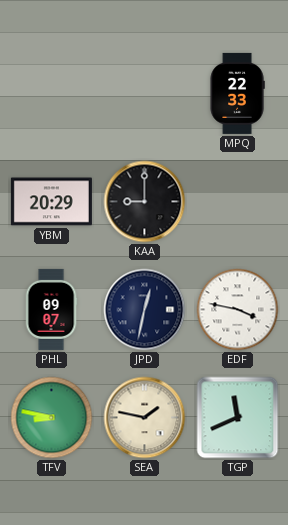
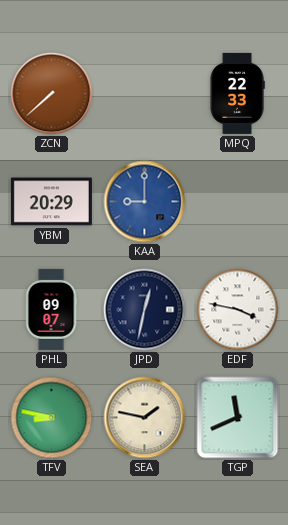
ZCN: none -> 7:38 (52, 94)
KAA dial: black -> blue (145, 202)
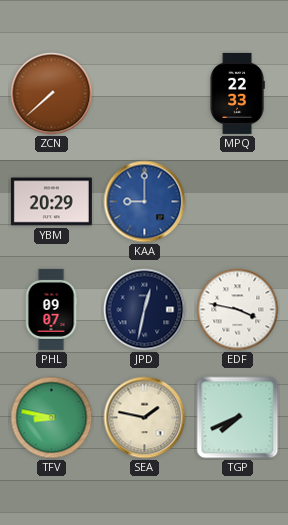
TGP: 11:41 -> 7:41 (238, 418)
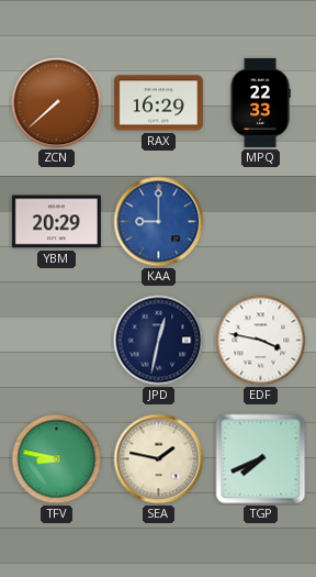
RAX: none -> 16:29 (158, 103)
PHL: 09:07 -> none (51, 309)
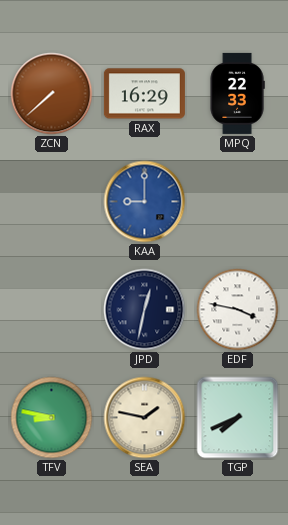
YBM: 20:29 -> none (56, 222)
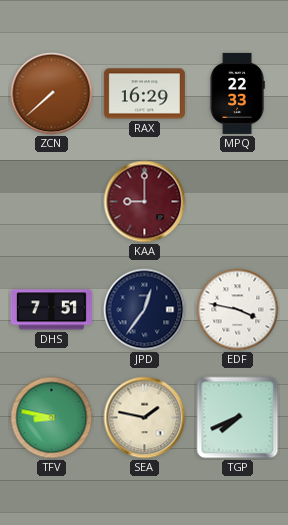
KAA dial: blue -> burgundy (145, 202)
DHS: none -> 7:51 (51, 310)
JPD: 12:32 -> 12:36 (145, 310)
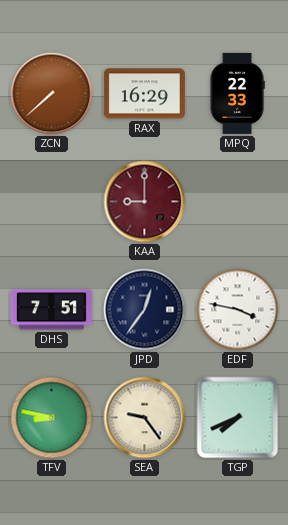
SEA: 1:47 -> 9:24 (145, 418)
